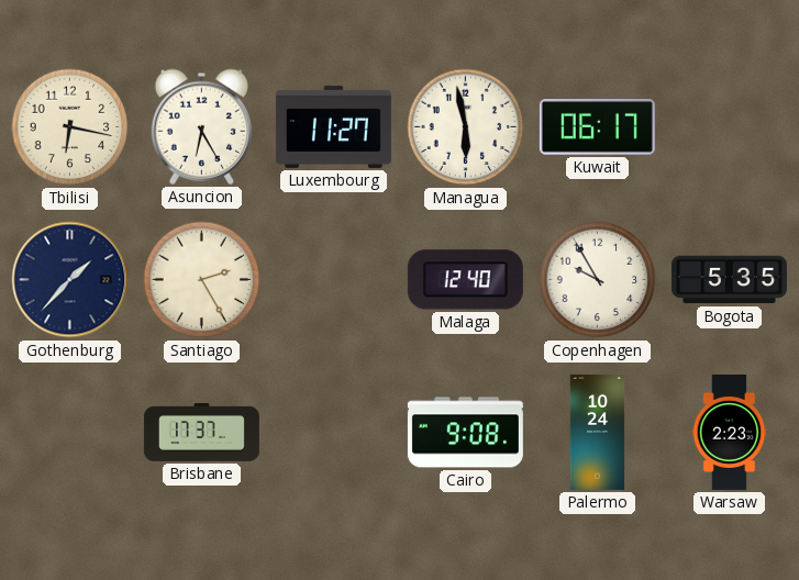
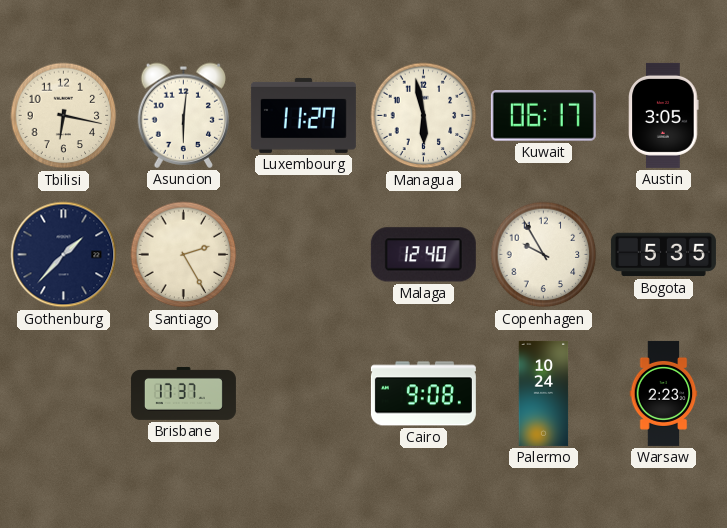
Asuncion: 6:25 -> 6:01 (184, 115)
Austin: none -> 3:05 (664, 115)
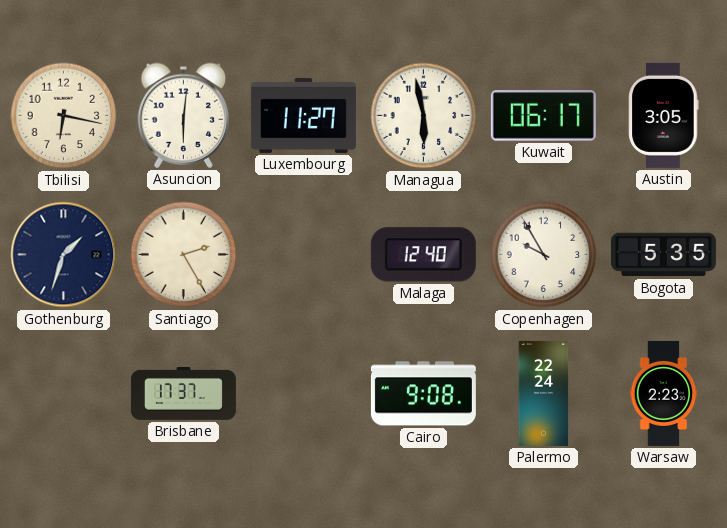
Gothenburg: 1:37 -> 1:33 (64, 255)
Palermo: 10:24 -> 22:24 (544, 393)
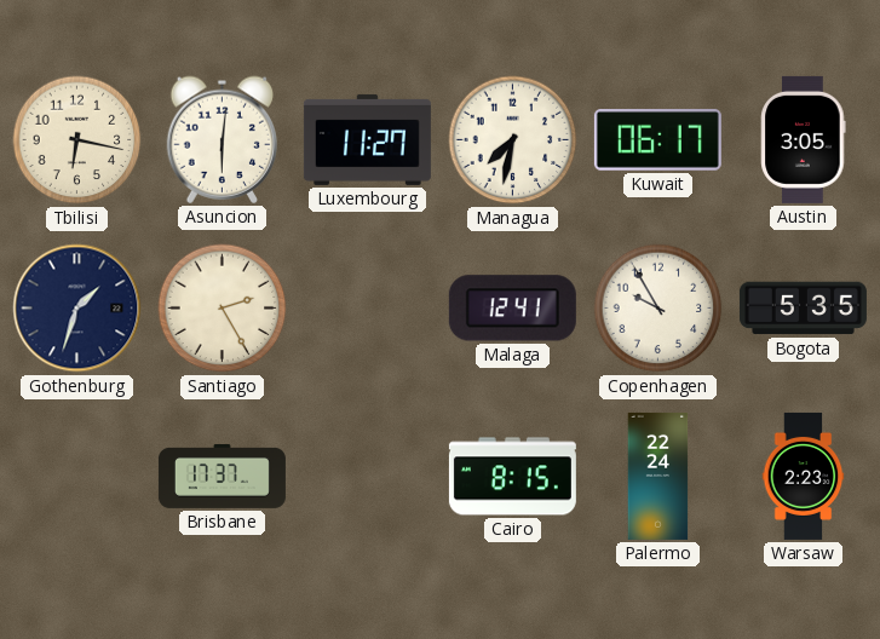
Managua: 5:58 -> 7:32 (513, 140)
Malaga: 12:40 -> 12:41 (512, 309)
Cairo: 9:08 -> 8:15 (512, 477)
